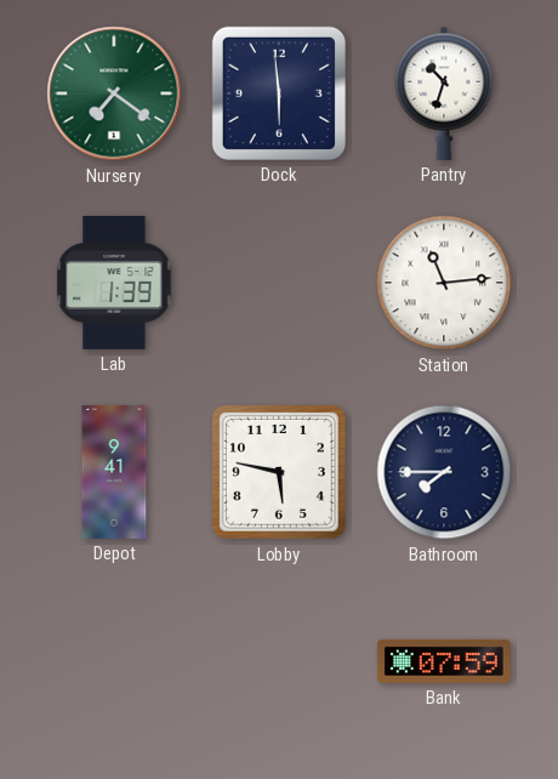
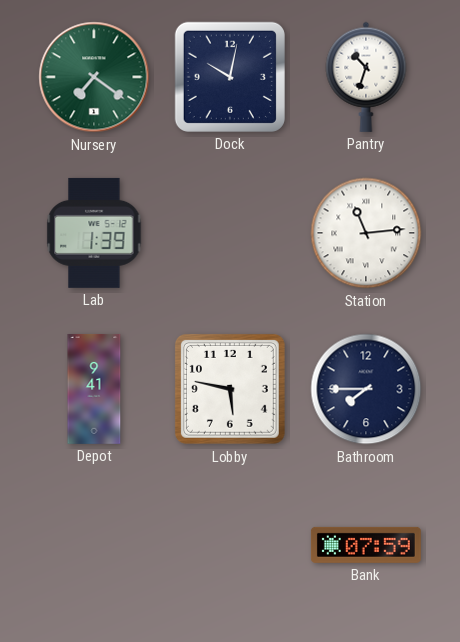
Dock: 5:59 -> 10:02 (230, 77)
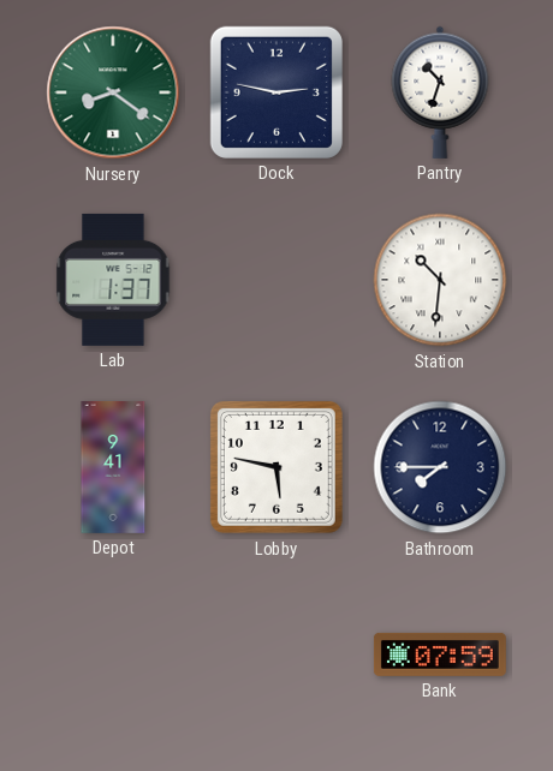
Nursery: 7:21 -> 8:21 (113, 92)
Dock: 10:02 -> 2:47 (276, 92)
Lab: 1:39 -> 1:37 (113, 280)
Station: 11:14 -> 10:31 (440, 280)
